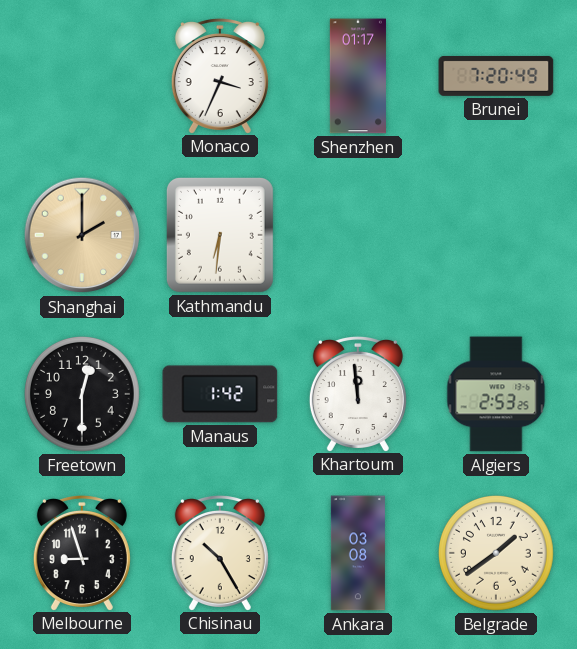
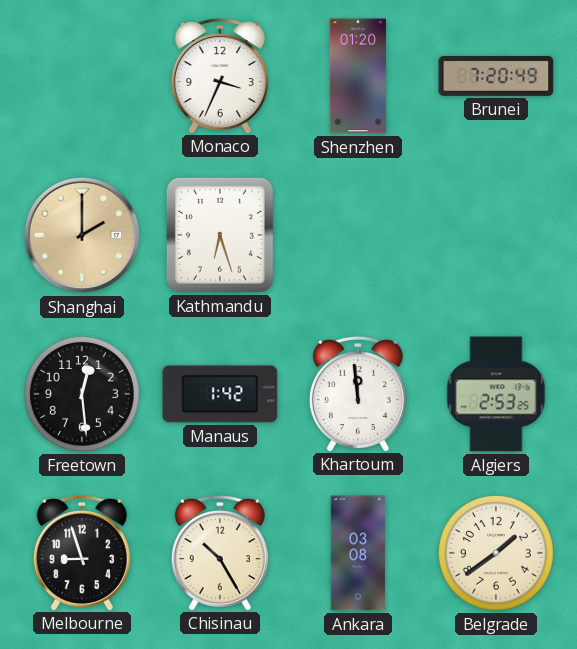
Shenzhen: 01:17 -> 01:20 (358, 76)
Kathmandu: 6:31 -> 6:27 (220, 235)
Freetown: 12:30 -> 12:29 (82, 394)
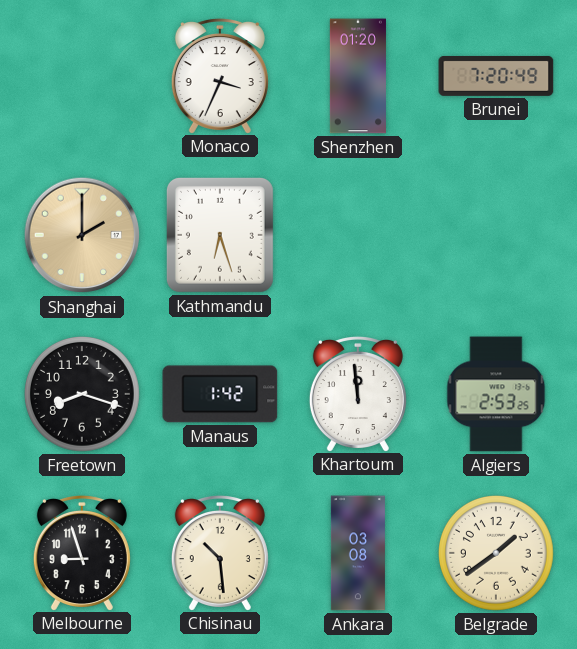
Freetown: 12:29 -> 8:18 (82, 394)
Chisinau: 10:25 -> 10:29 (220, 553)
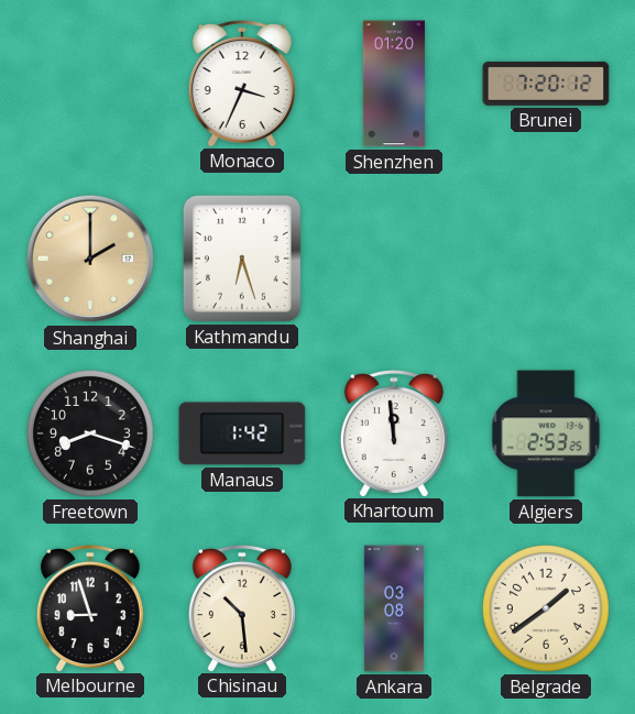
Brunei: 7:20:49 -> 7:20:12 (546, 84)
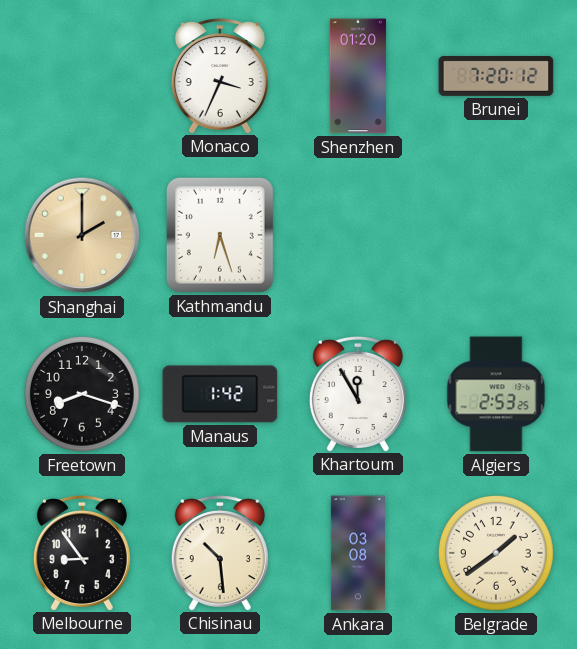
Khartoum: 11:59 -> 11:55 (358, 394)
Melbourne: 8:57 -> 8:54 (82, 553)
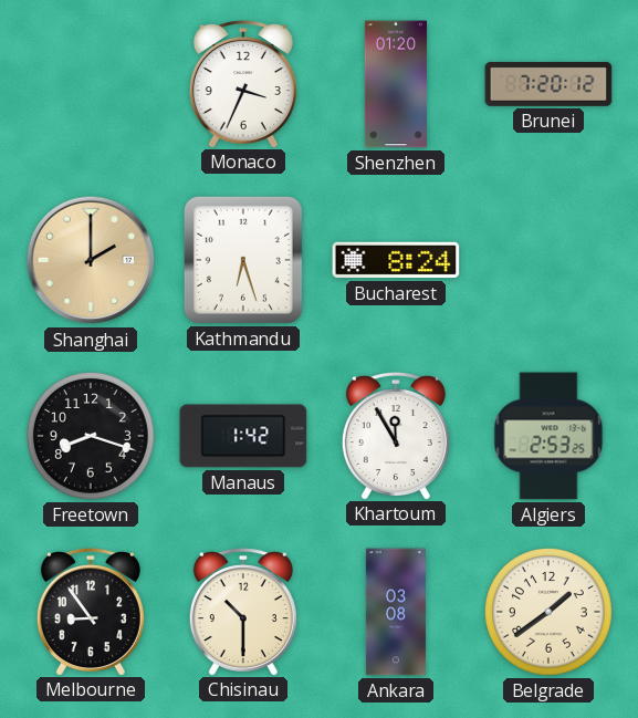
Bucharest: none -> 8:24 (396, 260)
Chisinau: 10:29 -> 10:30 (243, 612)
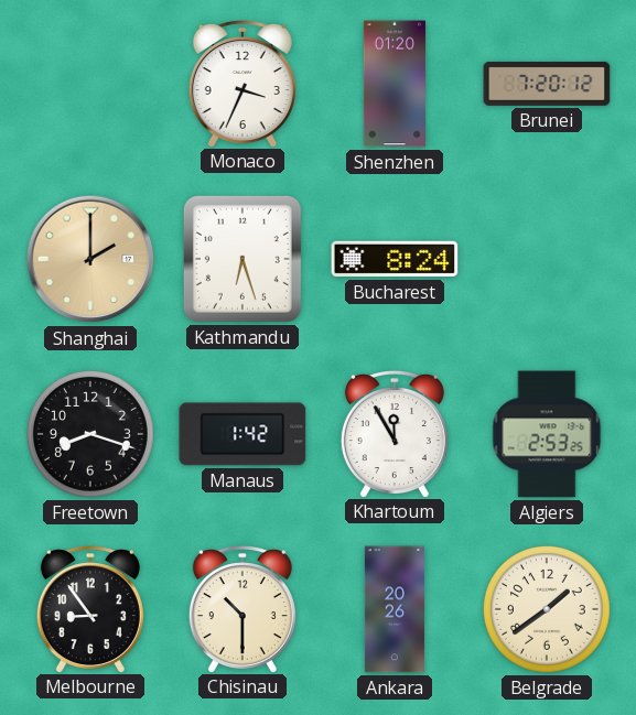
Ankara: 03:08 -> 20:26 (395, 609)
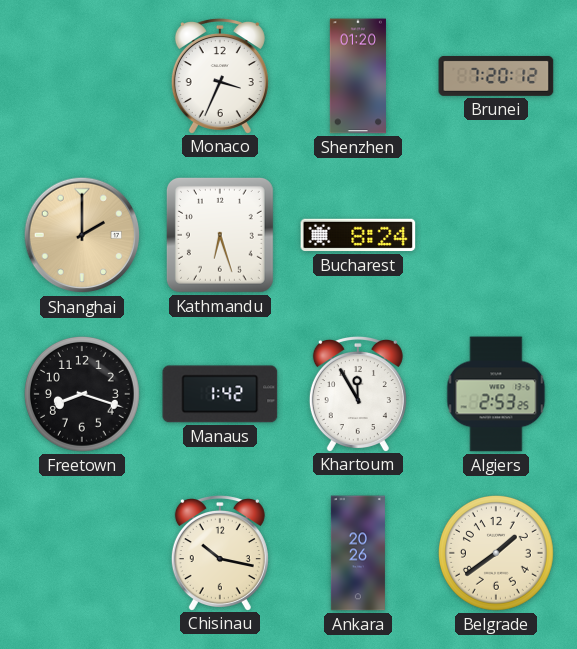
Melbourne: 8:54 -> none (90, 609)
Chisinau: 10:30 -> 10:17 (220, 553)
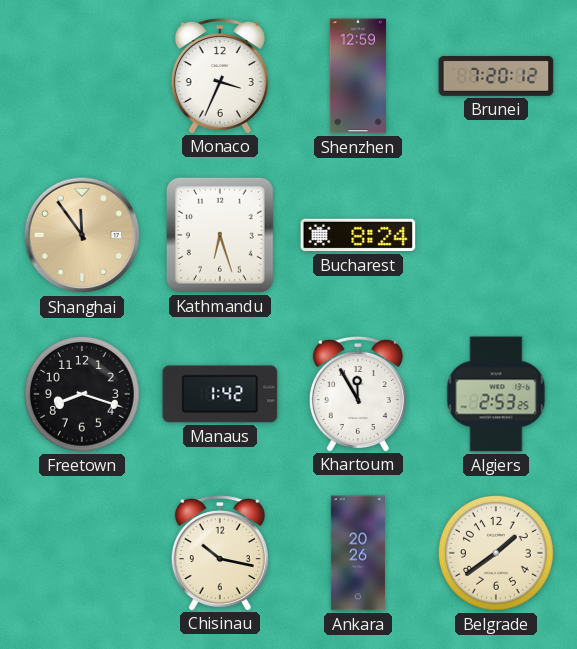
Shenzhen: 01:20 -> 12:59 (358, 76)
Shanghai: 2:00 -> 11:54 (82, 235)
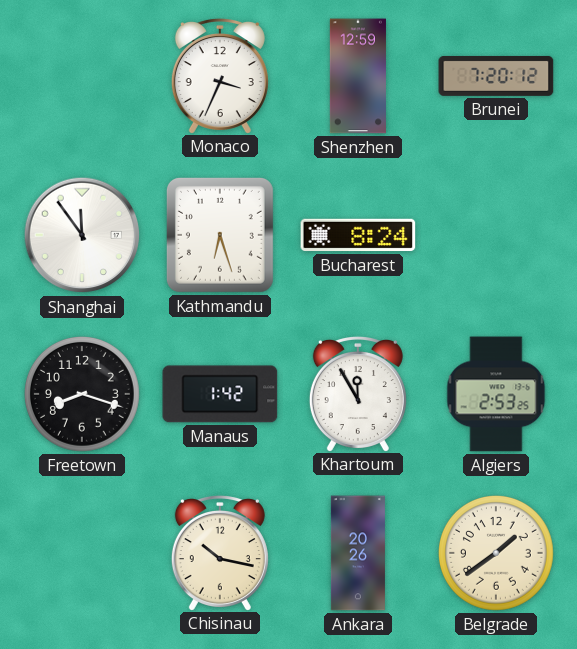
Shanghai dial: champagne -> white (82, 235)
